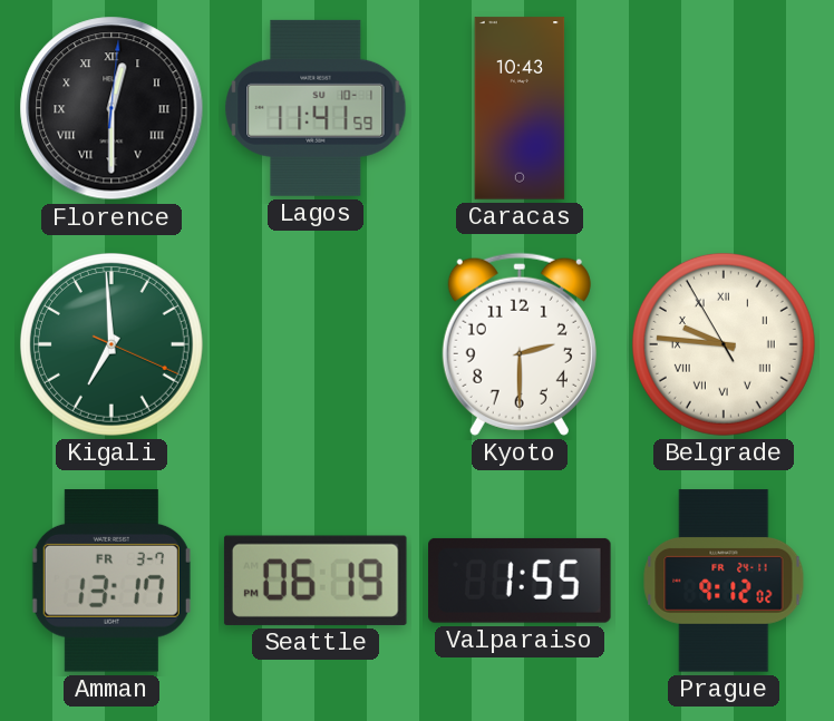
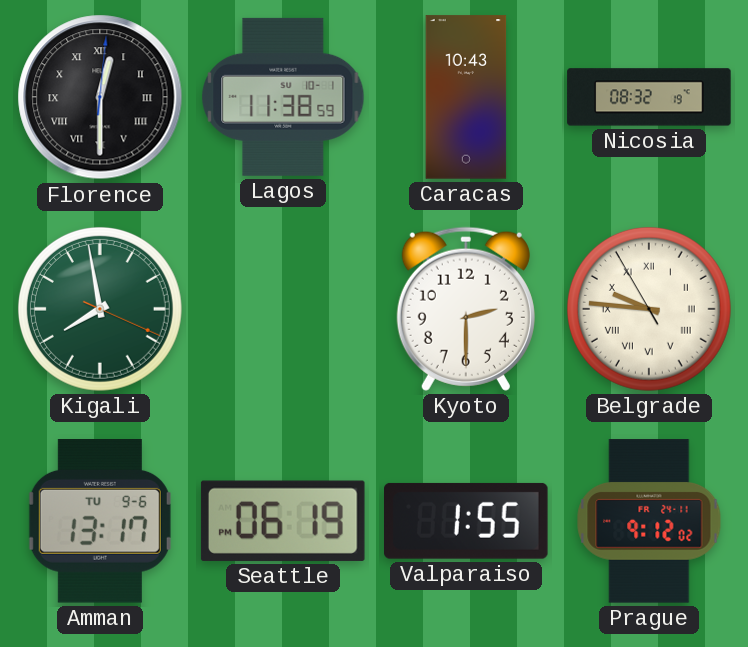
Lagos: 11:41 -> 11:38 (283, 97)
Nicosia: none -> 08:32 (649, 97)
Kigali: 6:59 -> 7:58 (100, 309)
Amman date: FR 3-7 -> TU 9-6 (100, 522)
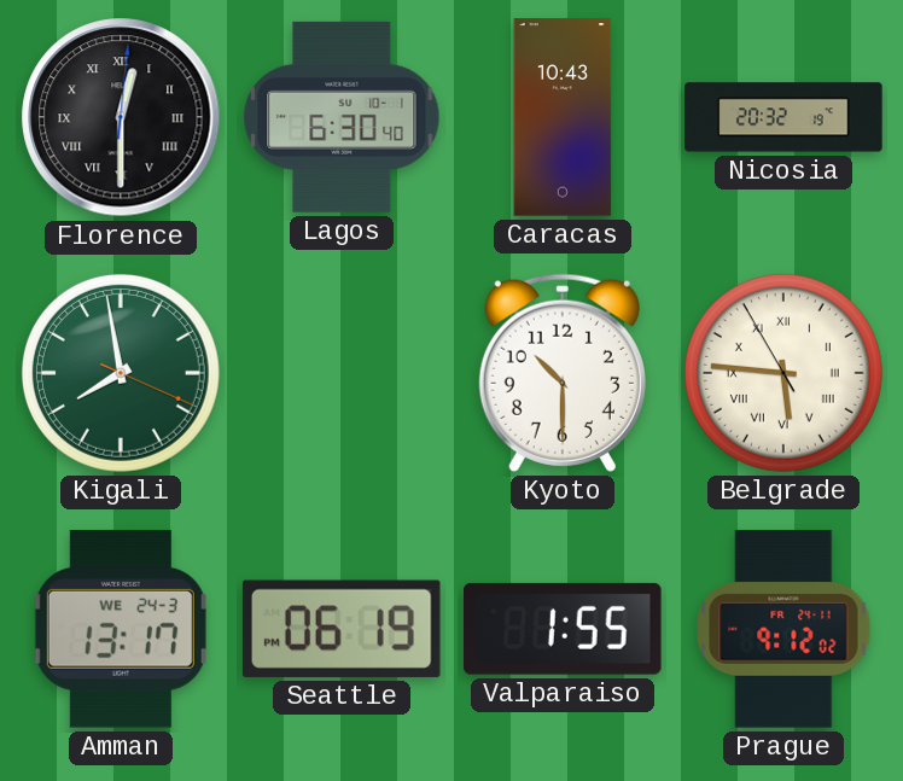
Lagos: 11:38 -> 6:30 (342, 117)
Nicosia: 08:32 -> 20:32 (783, 117)
Kyoto: 2:30 -> 10:30 (563, 373)
Belgrade: 9:45 -> 5:45 (783, 373)
Amman date: TU 9-6 -> WE 24-3 (121, 630)
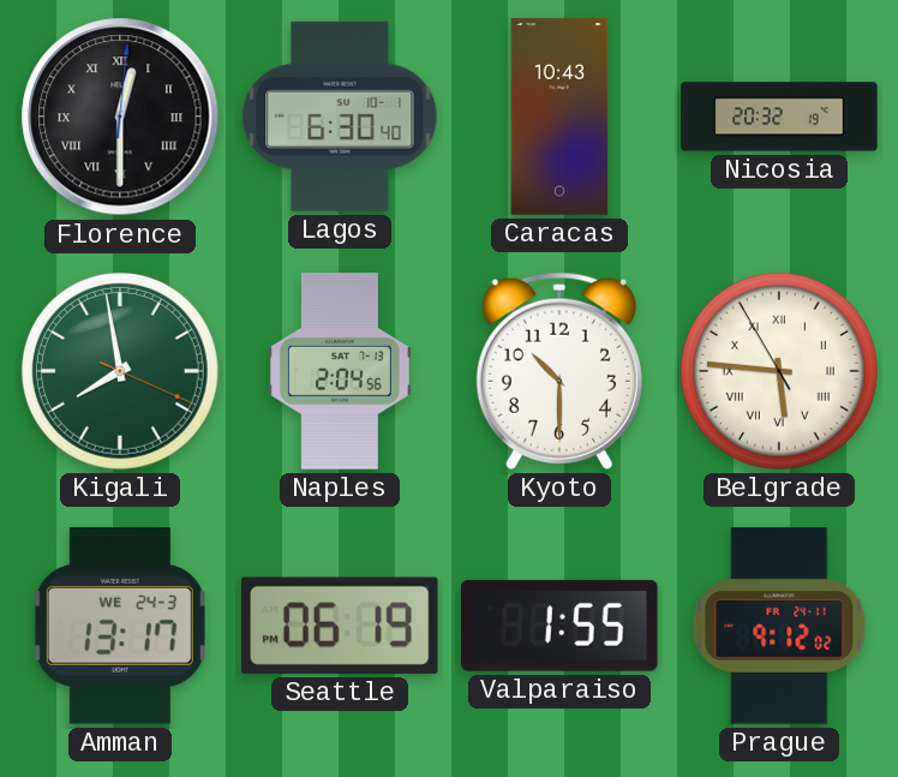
Naples: none -> 2:04 (340, 371)
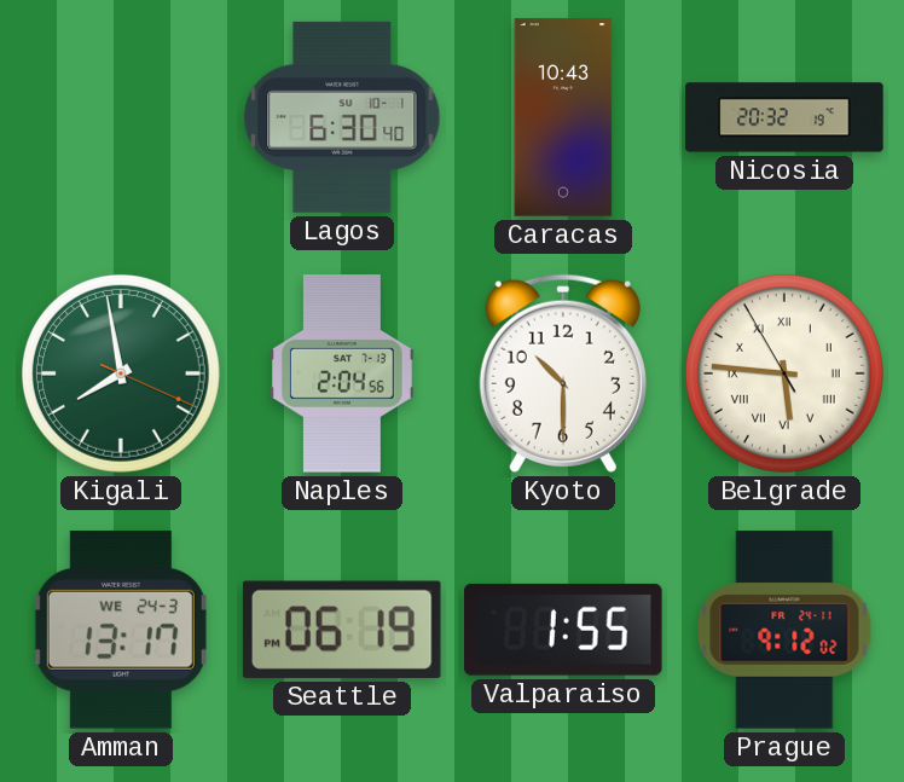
Florence: 12:30 -> none (120, 116)
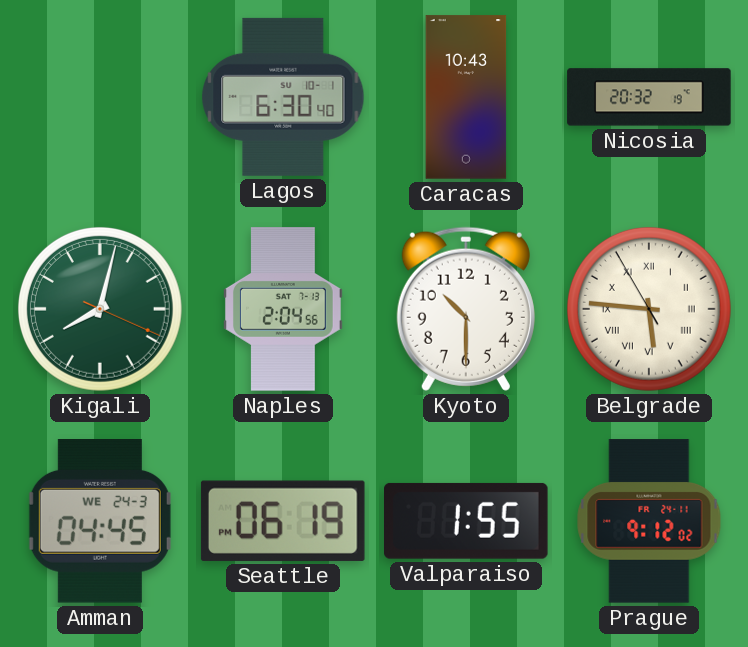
Kigali: 7:58 -> 8:02 (100, 309)
Amman: 13:17 -> 04:45 (100, 522)
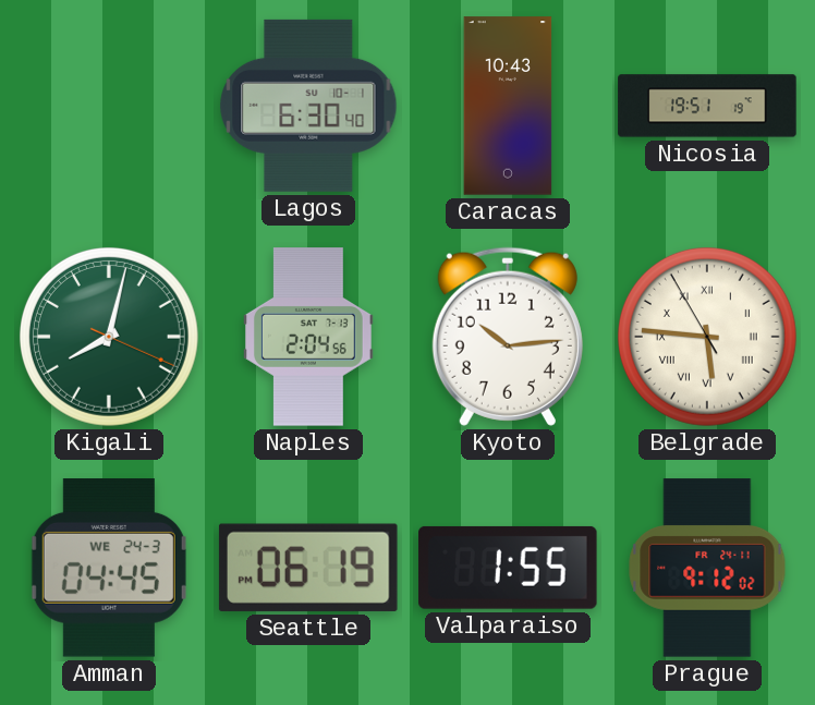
Nicosia: 20:32 -> 19:51 (707, 106)
Kyoto: 10:30 -> 10:14 (508, 337)
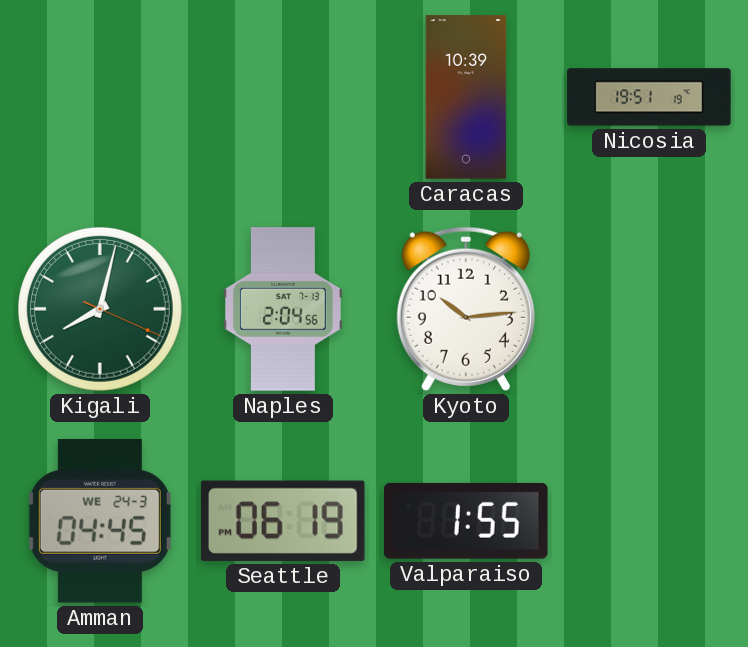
Lagos: 6:30 -> none (308, 106)
Caracas: 10:43 -> 10:39 (466, 97)
Belgrade: 5:45 -> none (707, 337)
Prague: 9:12 -> none (707, 568)
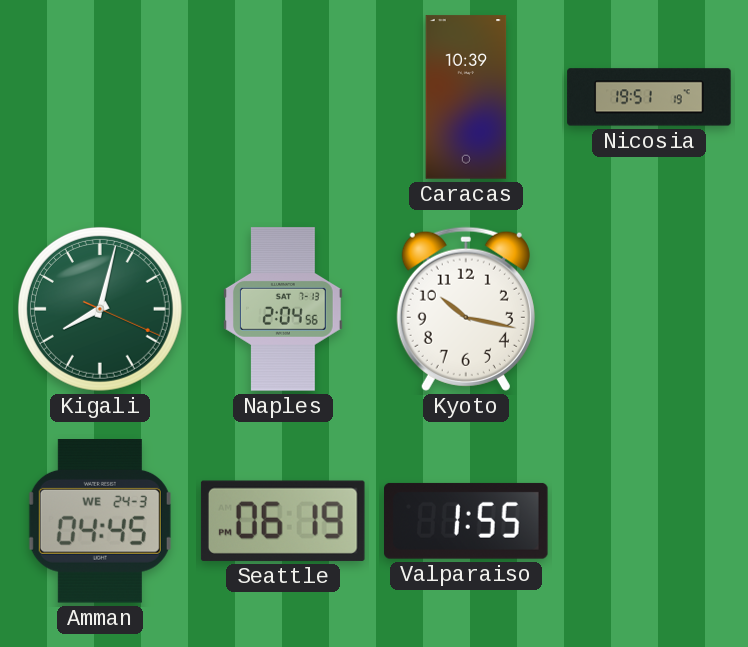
Kyoto: 10:14 -> 10:17 (466, 309)
